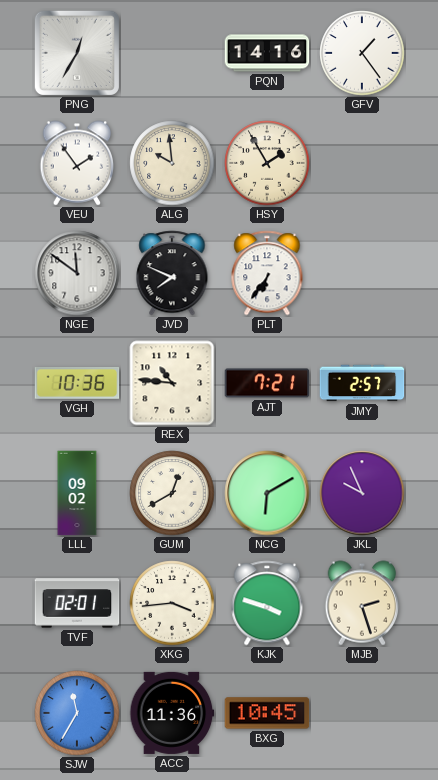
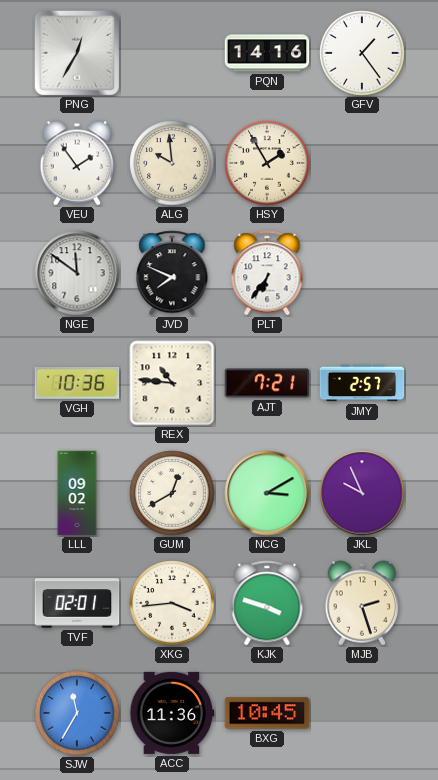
NCG: 6:10 -> 3:10 (267, 493)
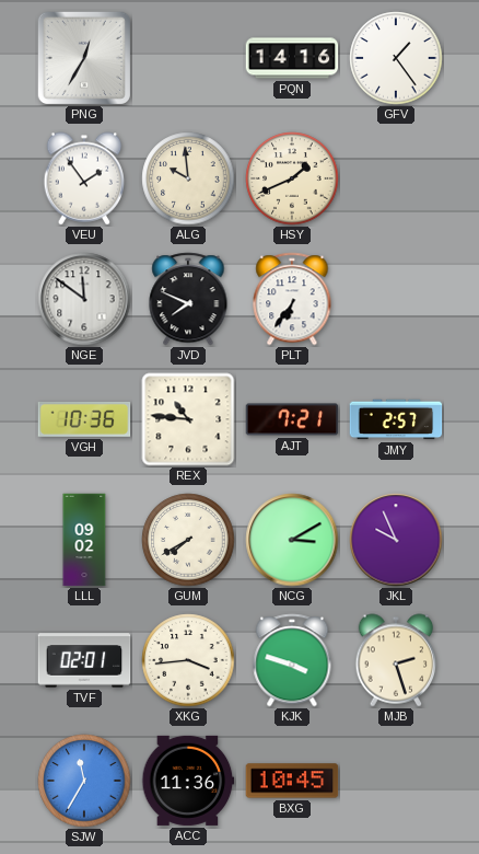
HSY: 1:55 -> 1:41 (292, 178)
GUM: 12:40 -> 7:40 (188, 540)
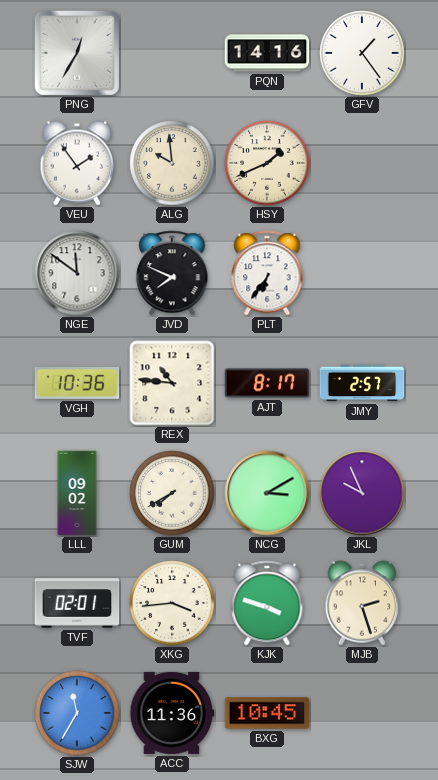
AJT: 7:21 -> 8:17 (267, 383)
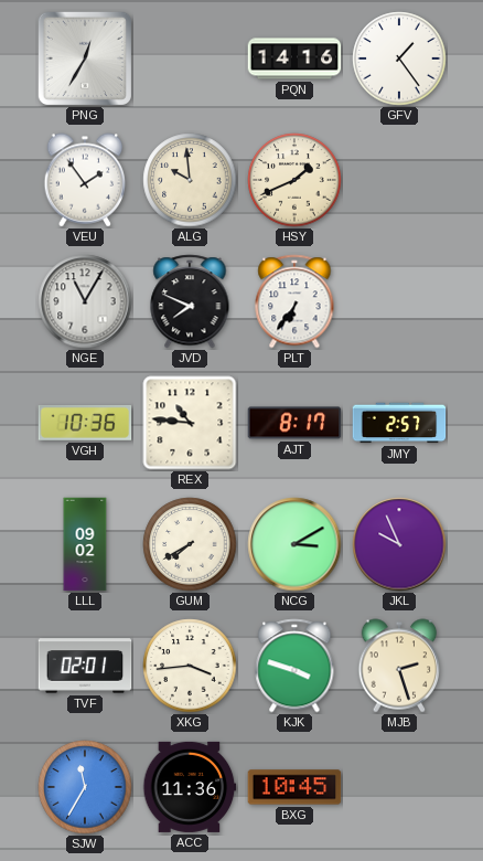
NGE: 11:51 -> 11:05 (85, 301)
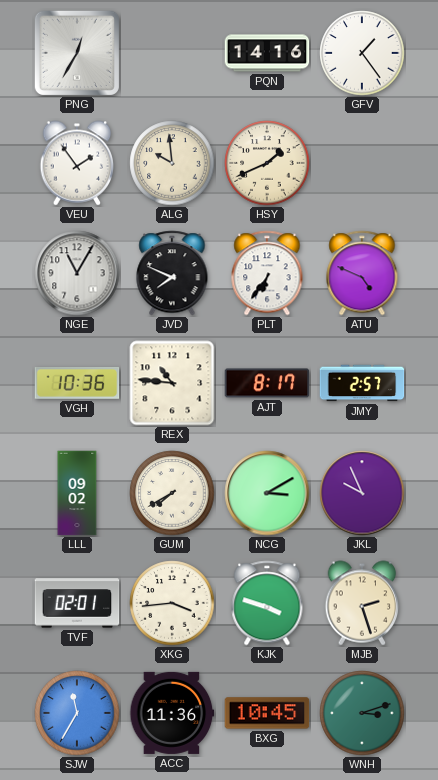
ATU: none -> 4:49 (362, 273)
WNH: none -> 3:12 (362, 713)
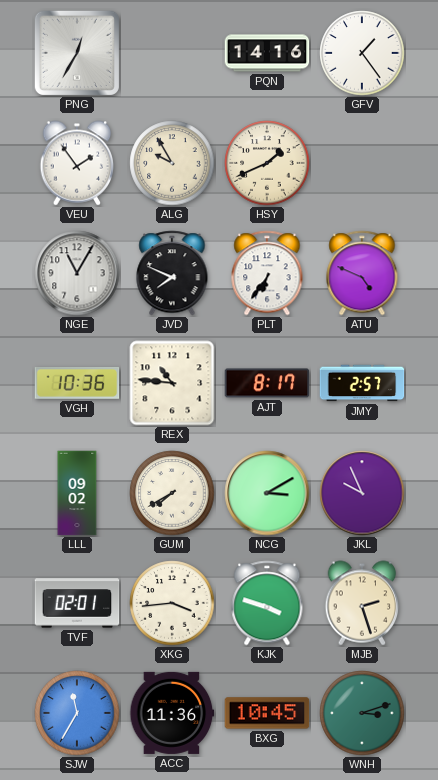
ALG: 9:59 -> 9:55 (172, 163)
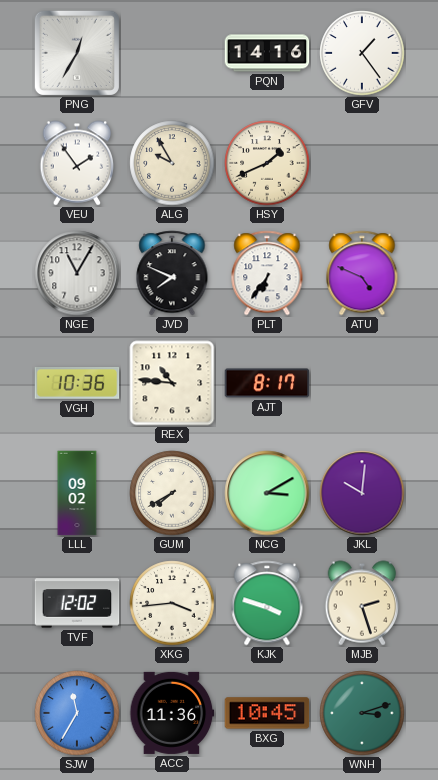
JMY: 2:57 -> none (362, 383)
JKL: 9:56 -> 10:01 (362, 493)
TVF: 02:01 -> 12:02 (77, 603)
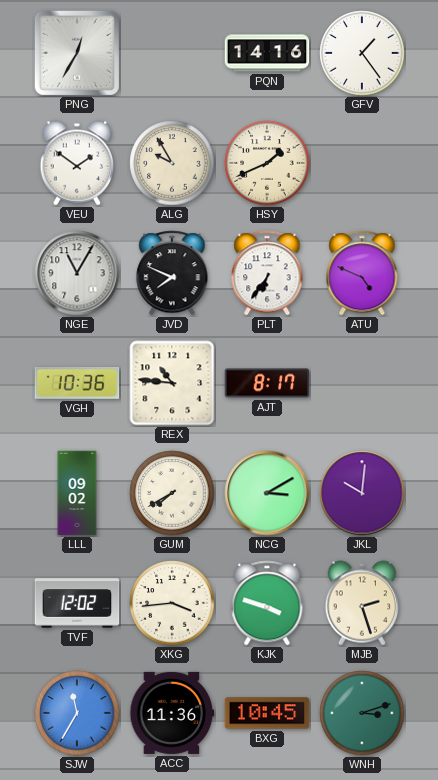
VEU: 1:54 -> 1:51 (77, 163)
